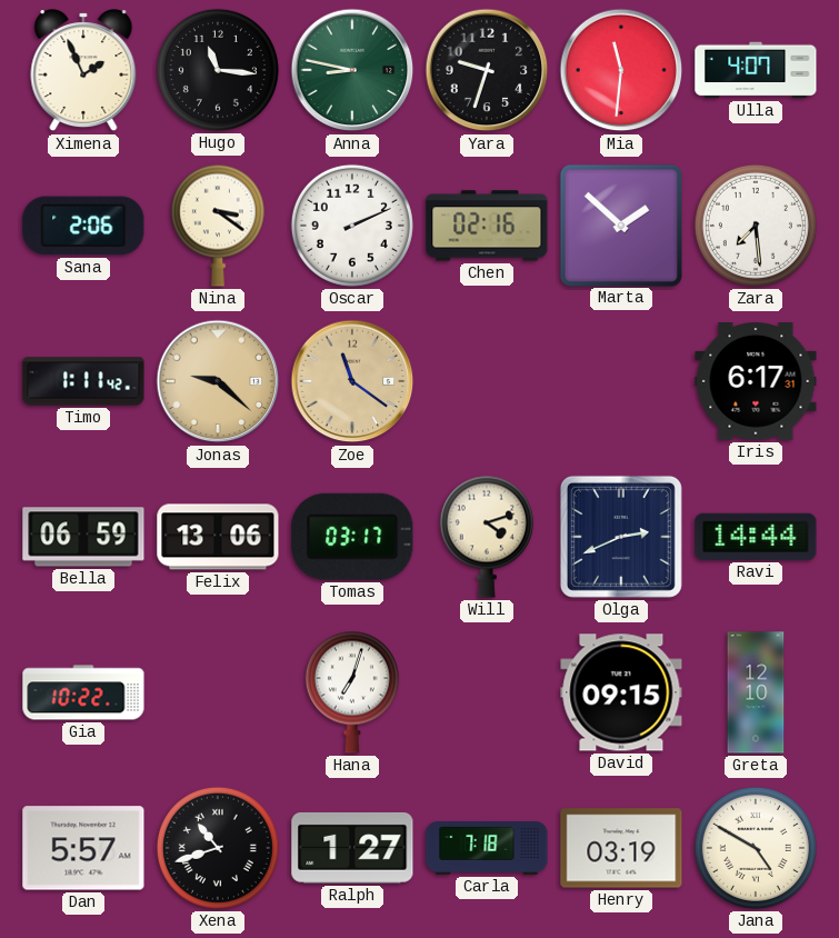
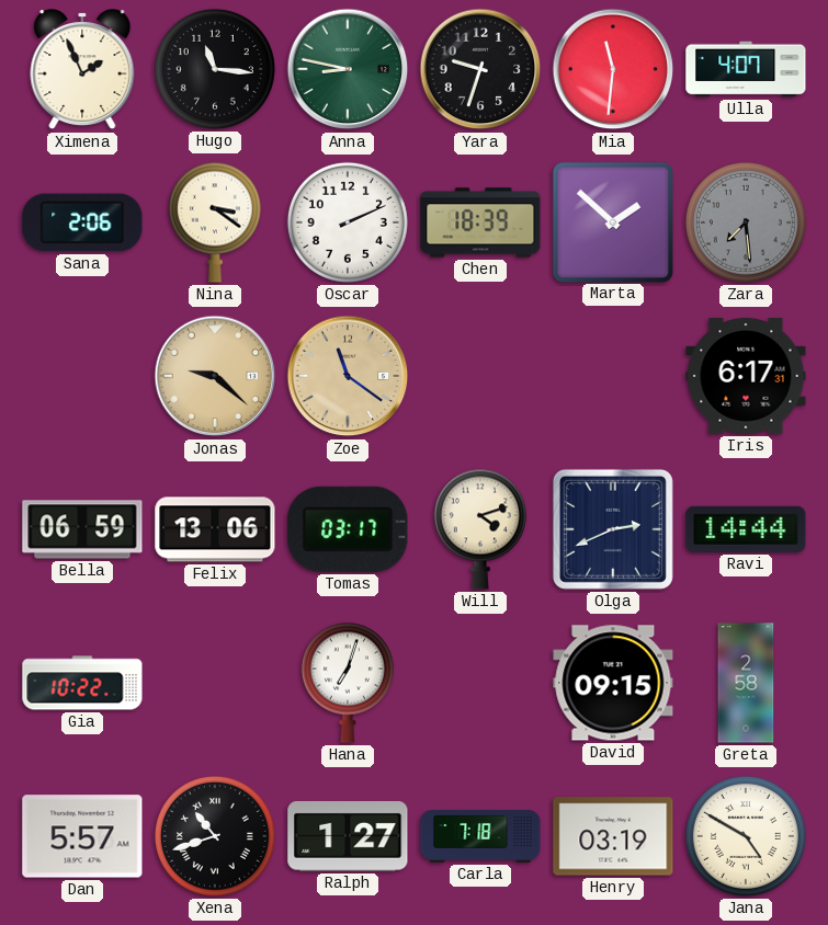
Chen: 02:16 -> 18:39 (480, 222)
Zara dial: white -> grey (746, 222)
Timo: 1:11 -> none (83, 381)
Greta: 12:10 -> 2:58 (746, 683)
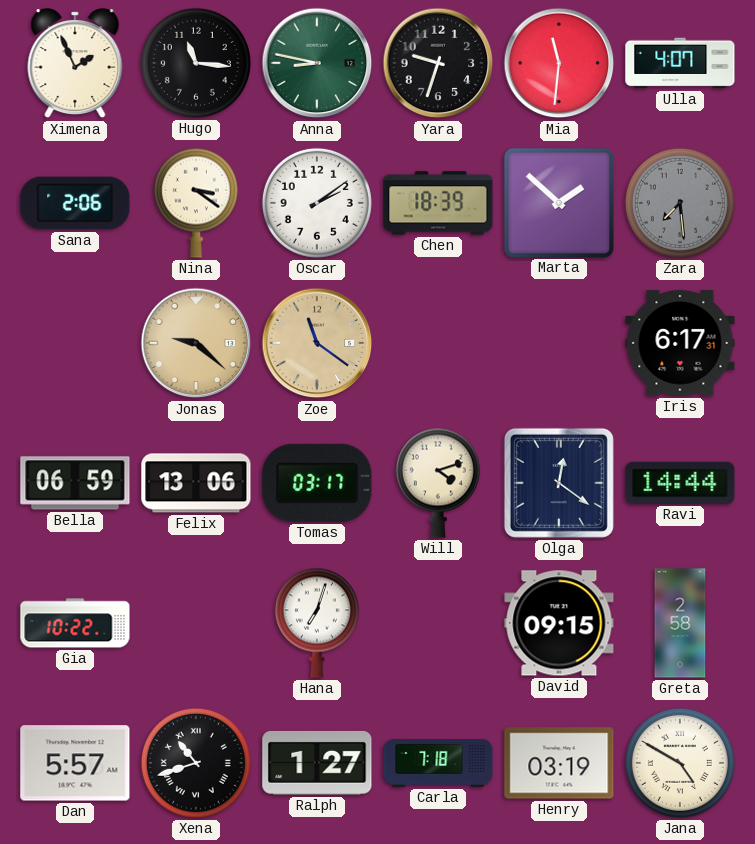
Oscar: 2:11 -> 2:09 (317, 203)
Olga: 2:41 -> 12:21 (559, 483)
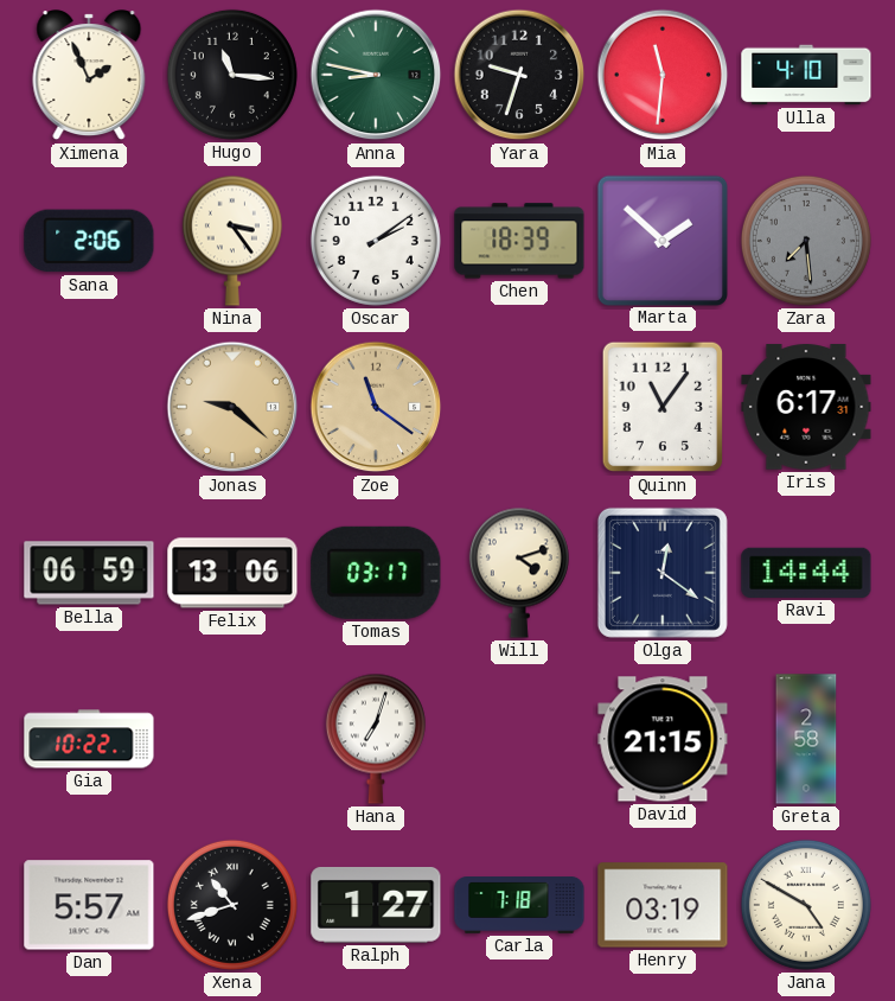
Ulla: 4:07 -> 4:10 (806, 75)
Nina: 3:21 -> 3:24 (232, 241)
Quinn: none -> 11:06 (663, 407)
David: 09:15 -> 21:15 (663, 739)
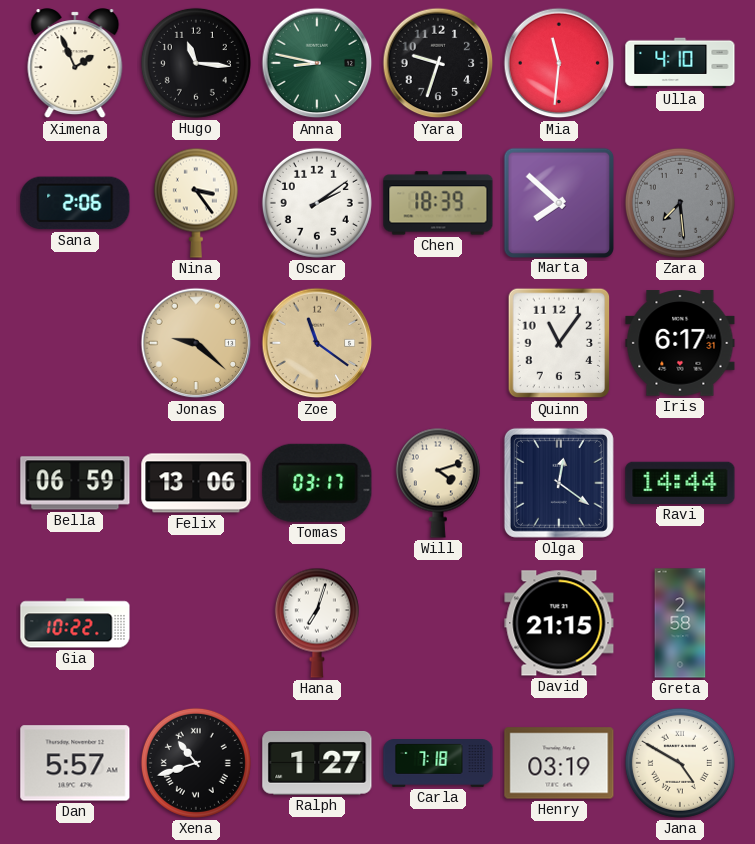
Marta: 1:52 -> 7:52 (558, 202)
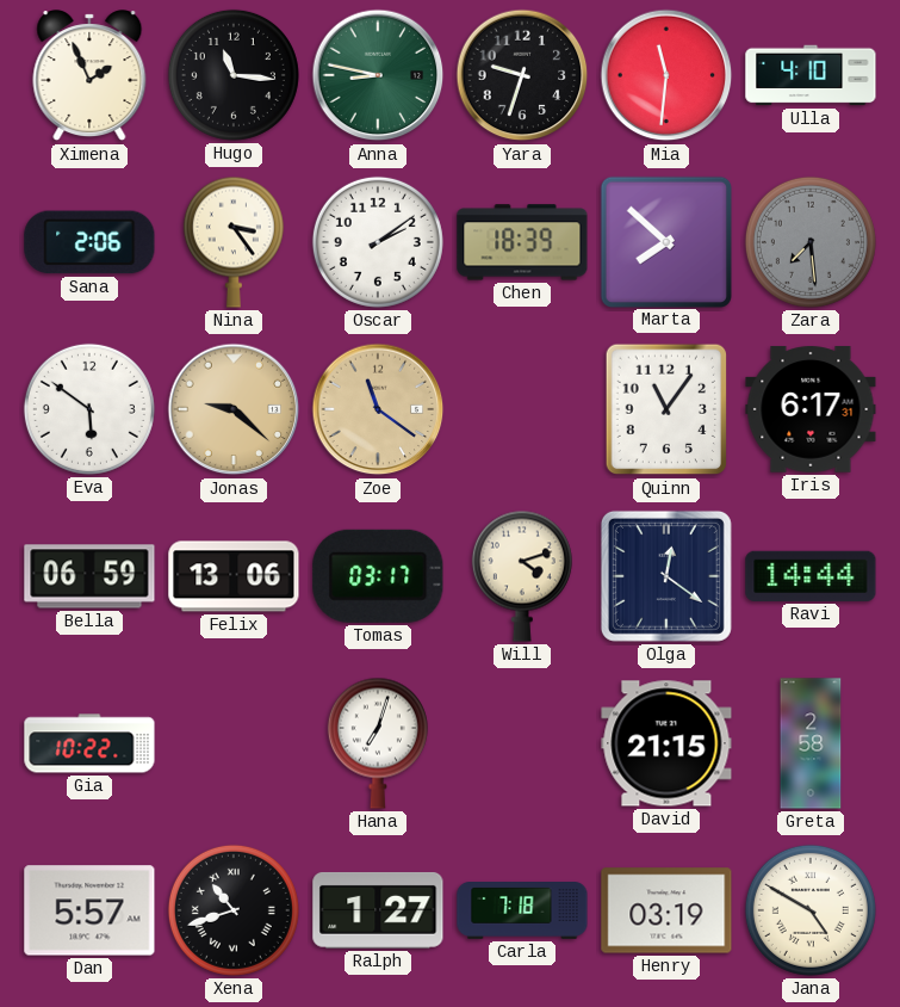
Eva: none -> 5:51 (89, 409)
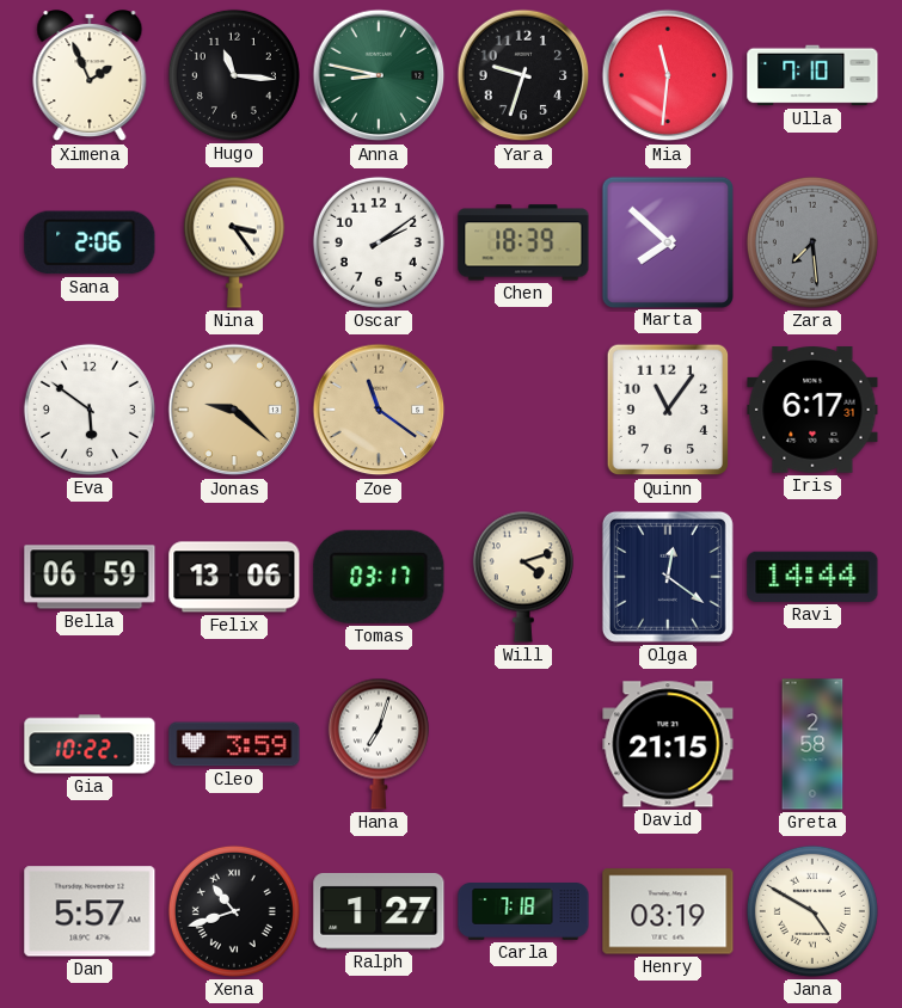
Ulla: 4:10 -> 7:10 (812, 75)
Cleo: none -> 3:59 (234, 744)
